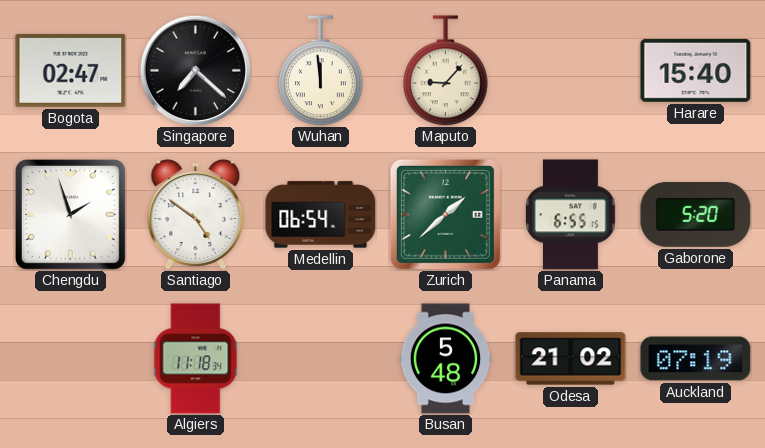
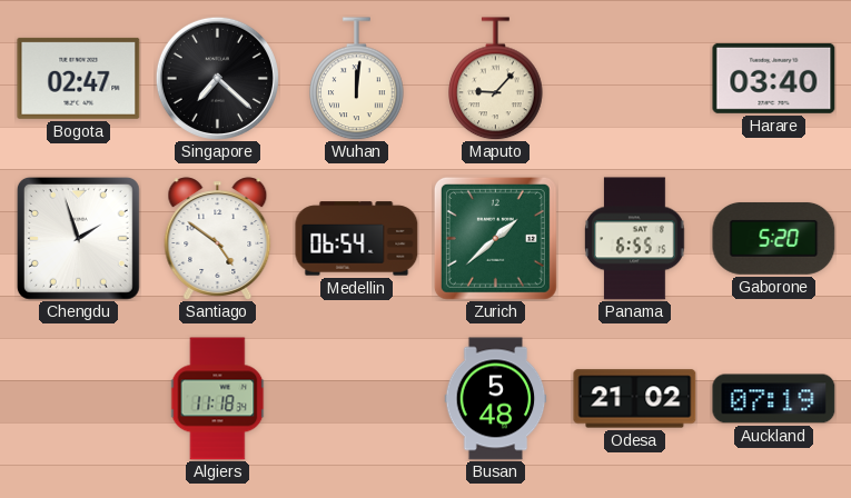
Wuhan: 11:59 -> 12:01 (357, 79)
Harare: 15:40 -> 03:40 (774, 78)
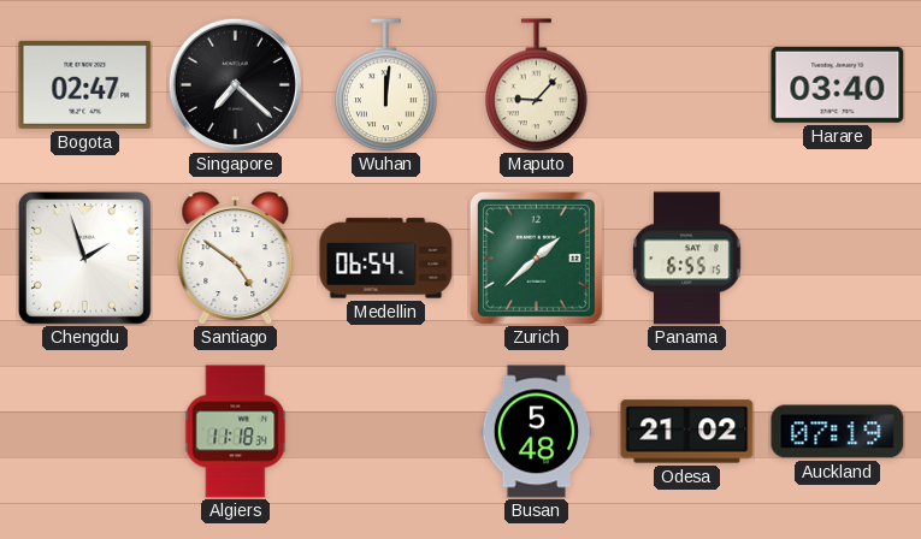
Gaborone: 5:20 -> none (774, 238)
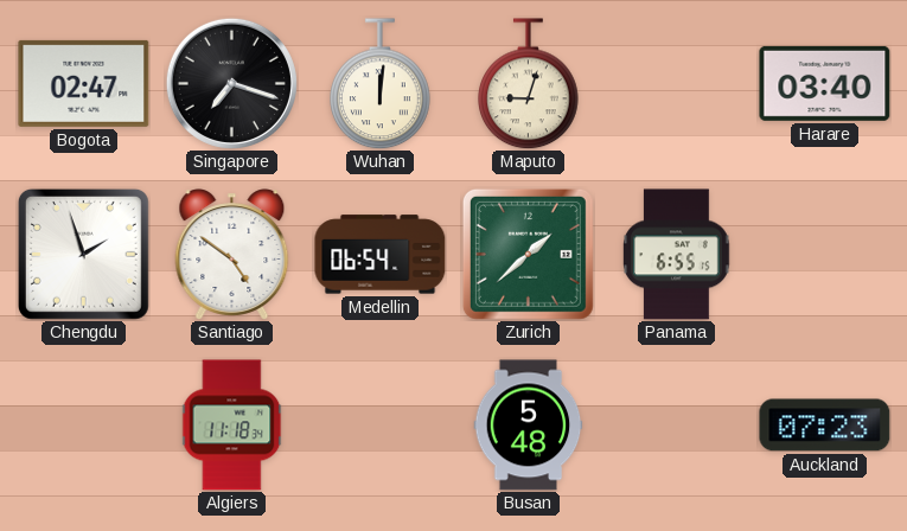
Singapore: 7:22 -> 7:18 (231, 83)
Maputo: 9:07 -> 9:03 (529, 84)
Odesa: 21:02 -> none (687, 432)
Auckland: 07:19 -> 07:23 (825, 426)
